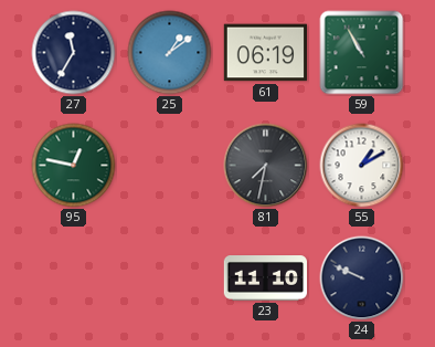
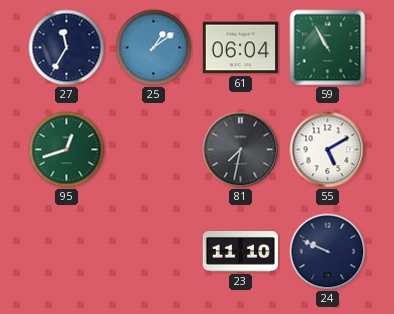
61: 06:19 -> 06:04 (240, 48)
95: 12:47 -> 12:42 (67, 150)
55: 1:10 -> 5:10 (328, 150)
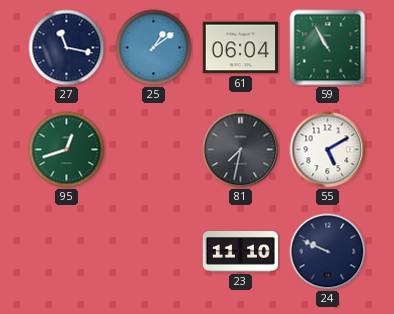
27: 11:35 -> 11:17 (67, 48)
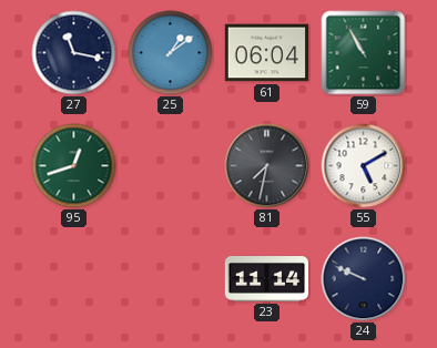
23: 11:10 -> 11:14 (267, 279)
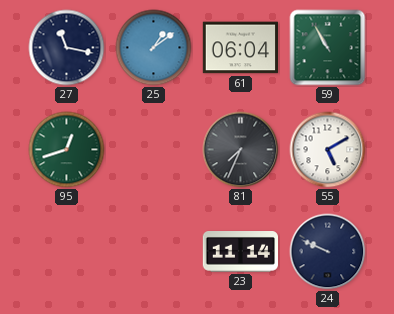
81: 7:32 -> 7:34 (241, 150)
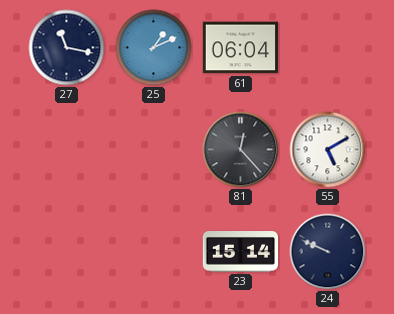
25: 1:09 -> 1:11 (154, 48)
59: 10:55 -> none (328, 48)
95: 12:42 -> none (67, 150)
81: 7:34 -> 12:23 (241, 150)
23: 11:14 -> 15:14 (241, 252)
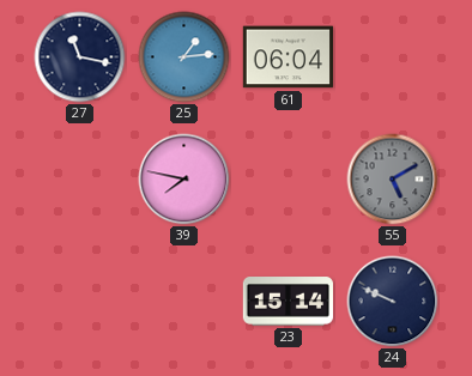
25: 1:11 -> 1:14 (184, 57)
39: none -> 7:47 (184, 180)
81: 12:23 -> none (241, 150)
55 dial: white -> grey (393, 180)
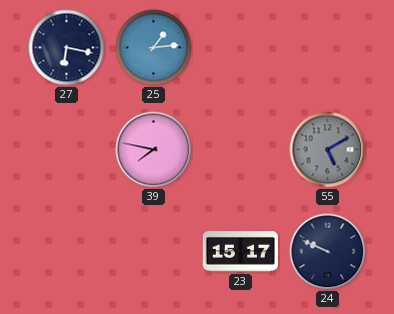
27: 11:17 -> 6:17 (67, 48)
61: 06:04 -> none (288, 57)
23: 15:14 -> 15:17 (241, 252)
